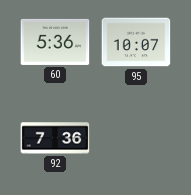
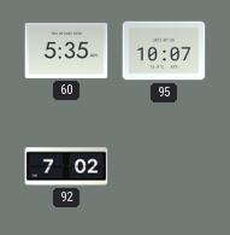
60: 5:36 -> 5:35 (66, 51)
92: 7:36 -> 7:02 (66, 166)
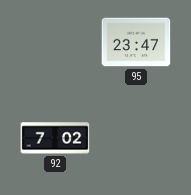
60: 5:35 -> none (66, 51)
95: 10:07 -> 23:47 (136, 42)
